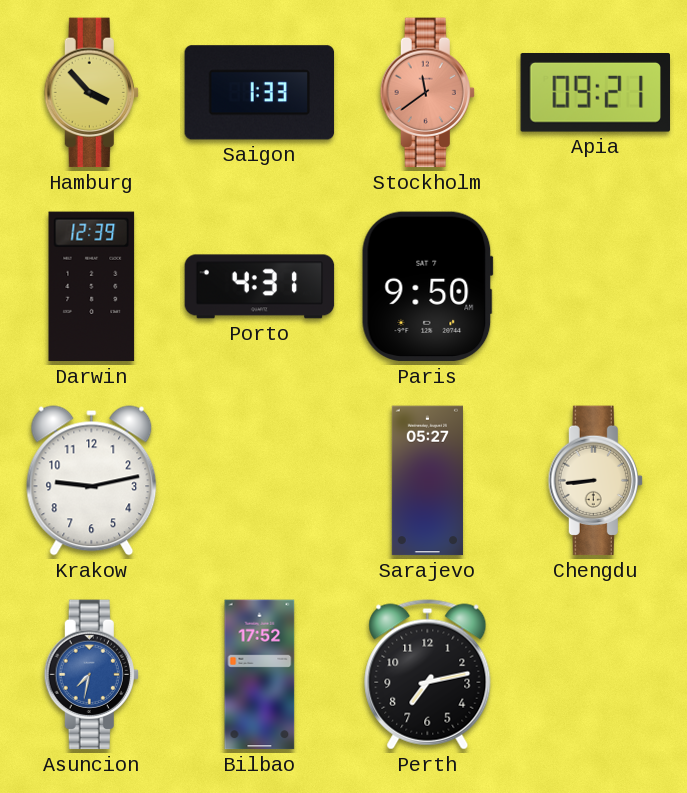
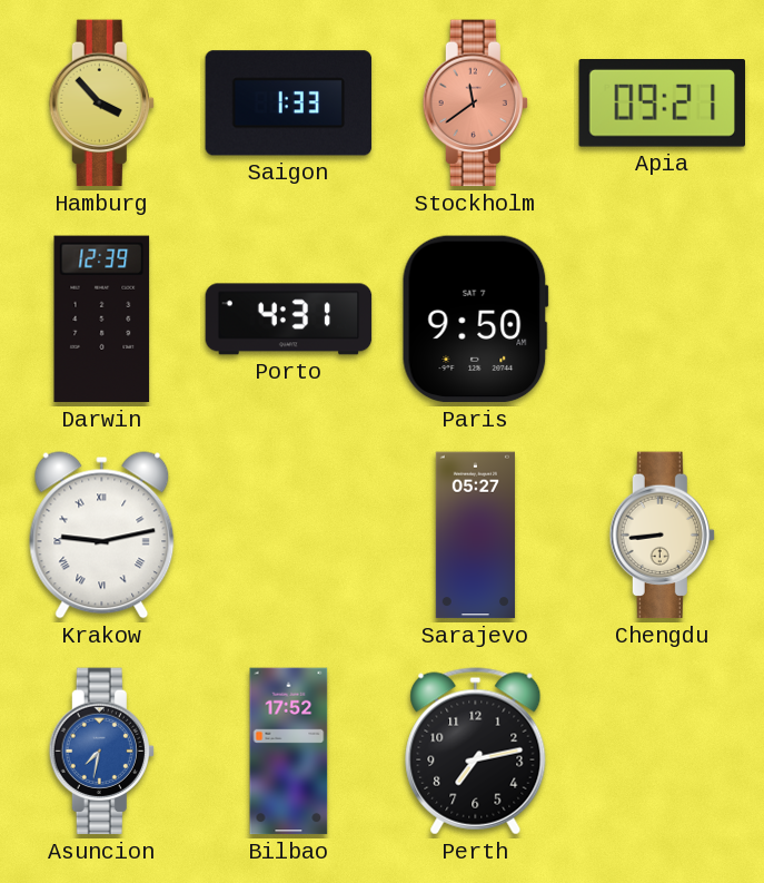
Krakow numerals: Arabic -> Roman (102, 536)
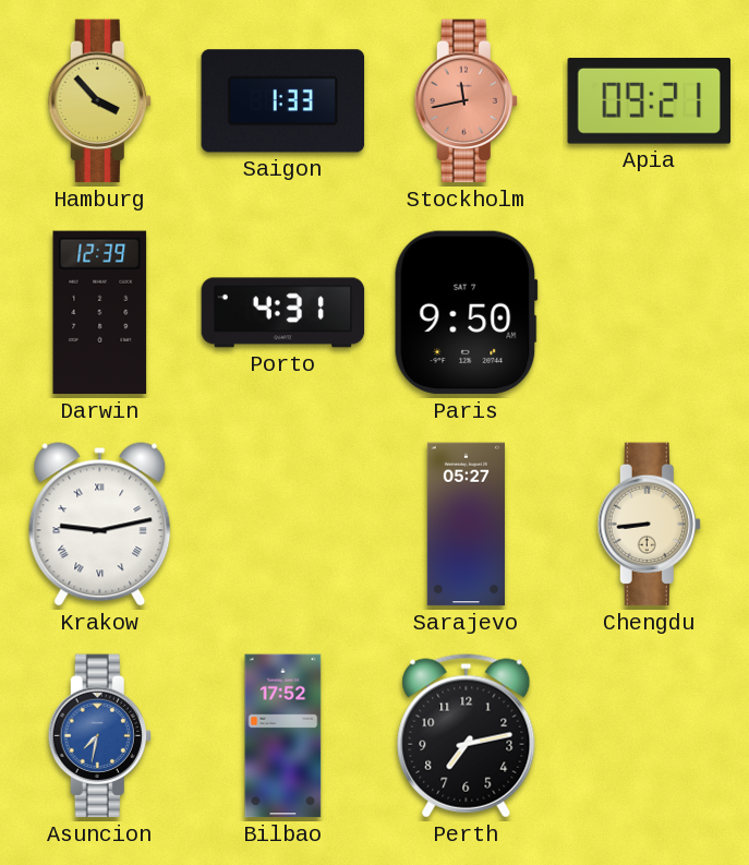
Stockholm: 11:39 -> 11:43 (466, 101)
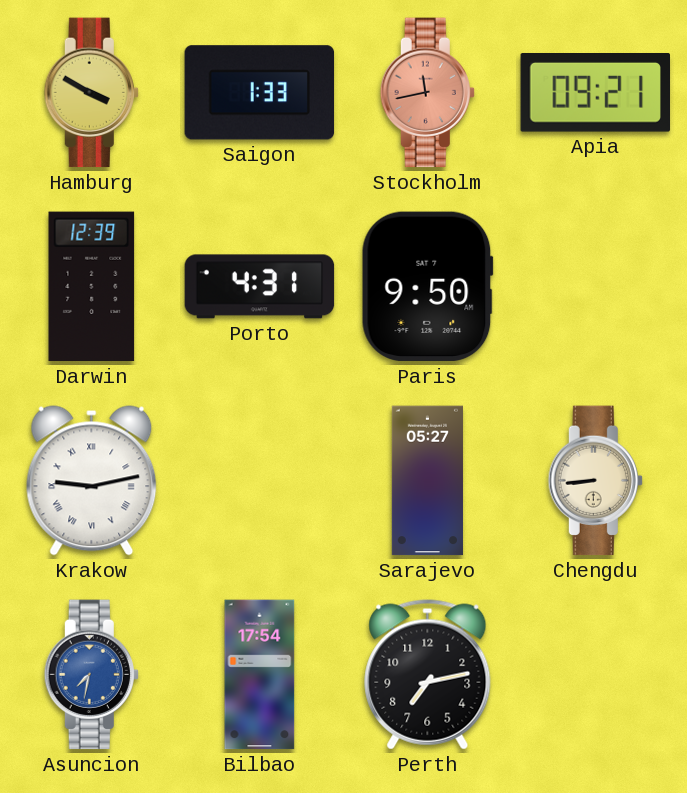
Hamburg: 3:53 -> 3:50 (91, 93)
Bilbao: 17:52 -> 17:54 (260, 675)
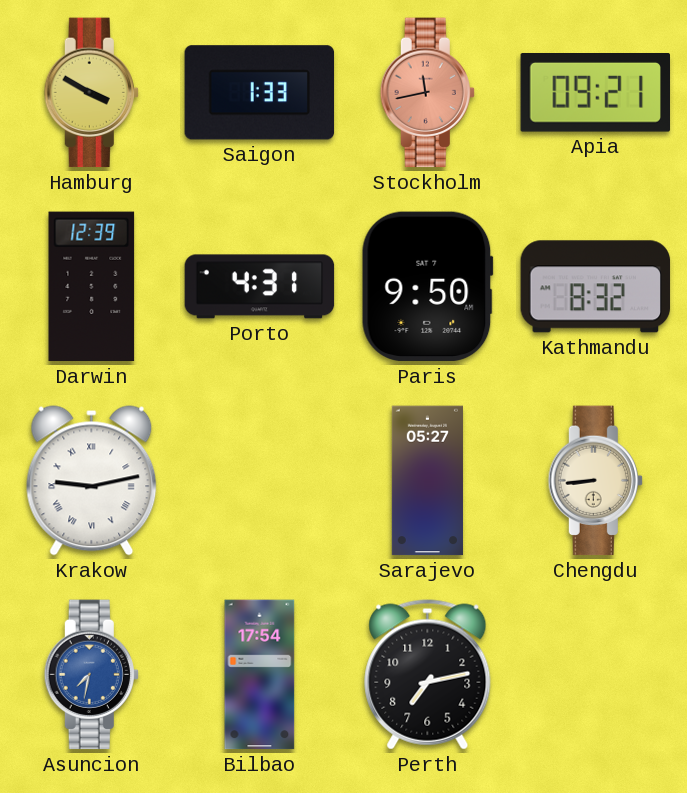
Kathmandu: none -> 8:32 (596, 287)
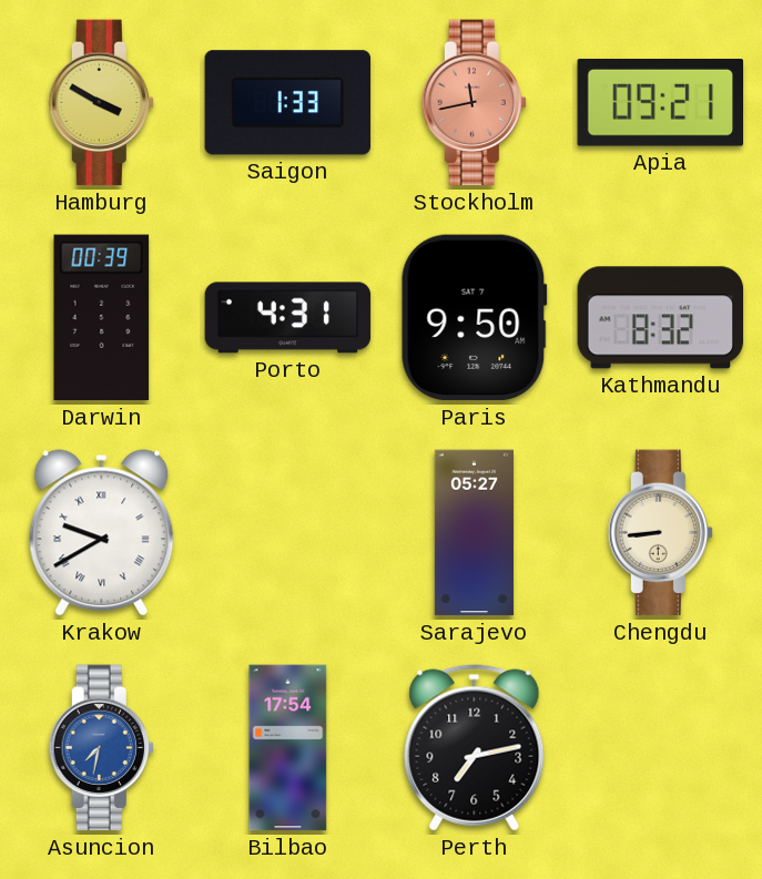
Darwin: 12:39 -> 00:39 (102, 318)
Krakow: 9:13 -> 9:40 (102, 533)
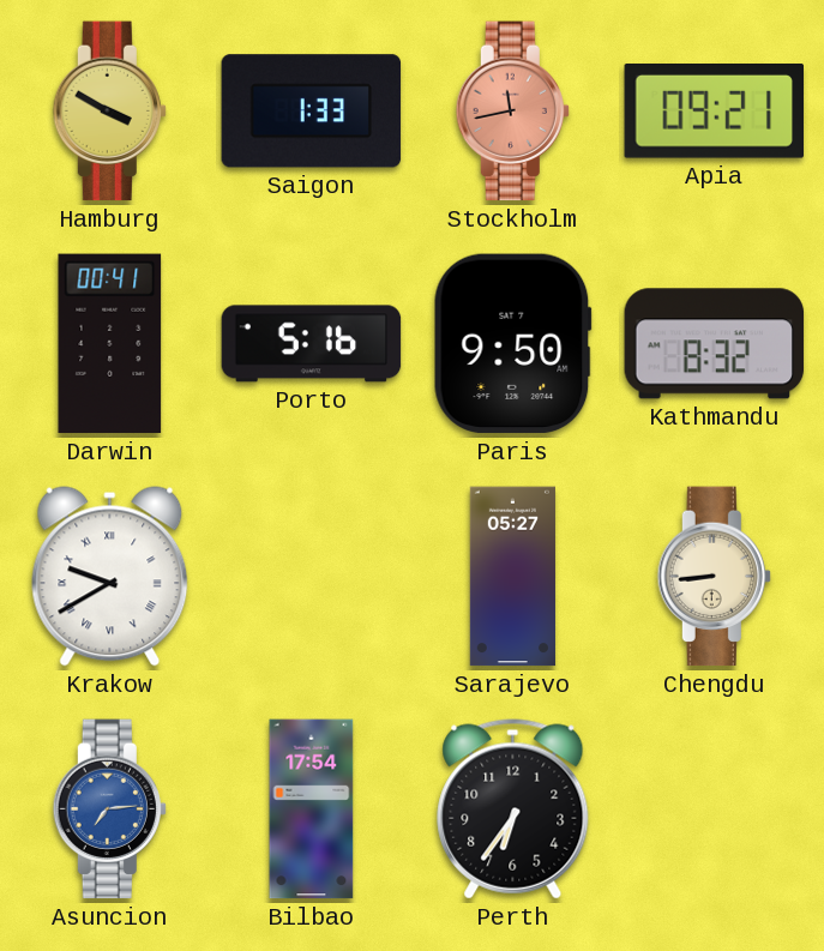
Darwin: 00:39 -> 00:41 (110, 344)
Porto: 4:31 -> 5:16 (312, 344)
Asuncion: 7:32 -> 7:14 (109, 809)
Perth: 7:13 -> 6:36 (513, 809)
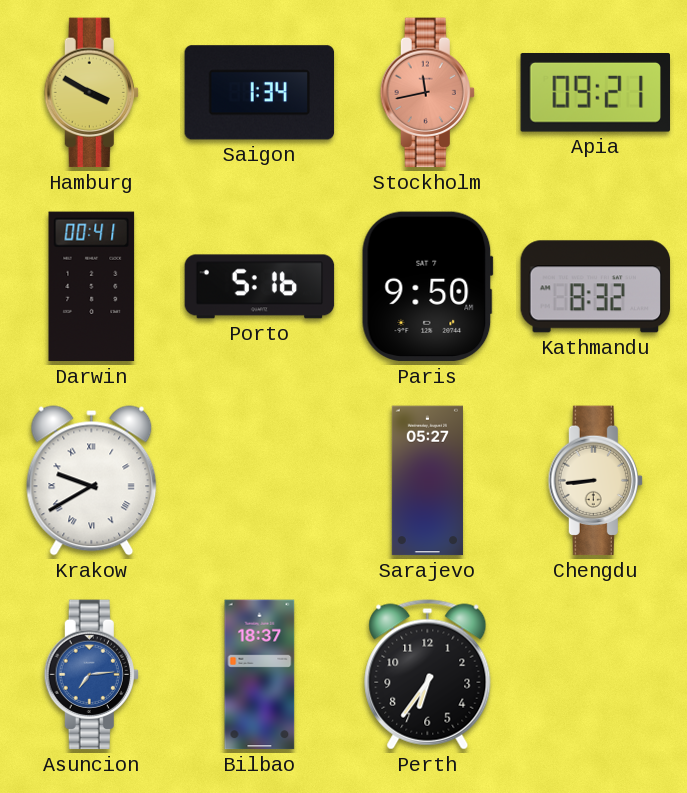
Saigon: 1:33 -> 1:34 (260, 93)
Bilbao: 17:54 -> 18:37 (260, 675)
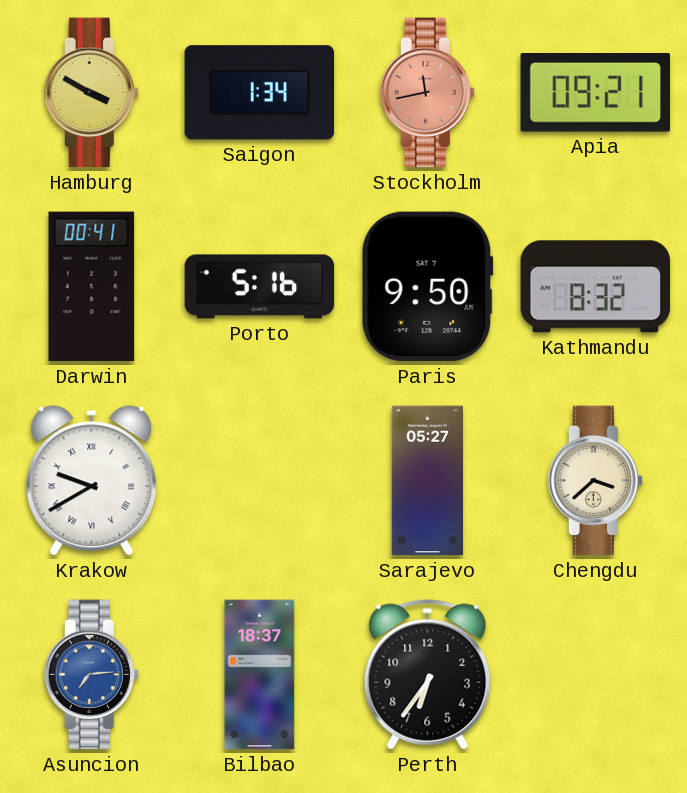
Chengdu: 8:44 -> 3:38 (595, 481)
